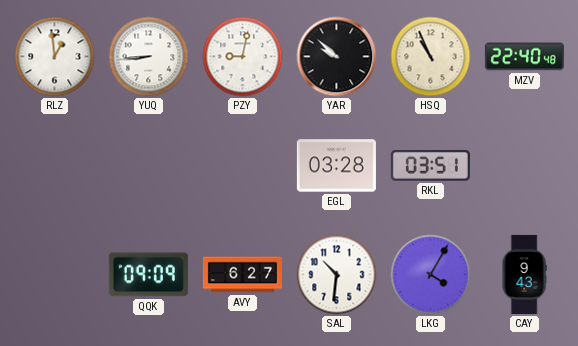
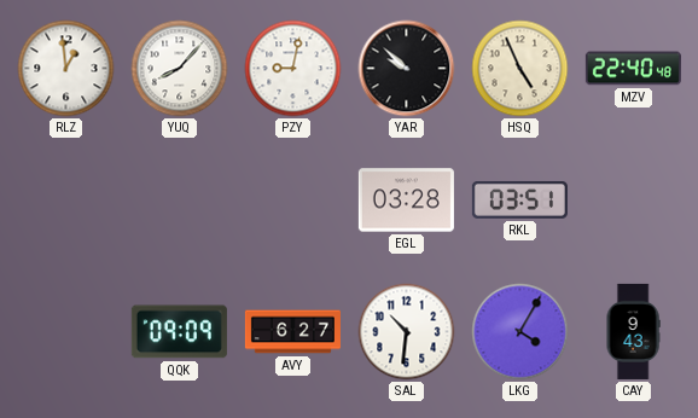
YUQ: 8:44 -> 8:07 (180, 69)
HSQ: 10:56 -> 4:56 (520, 69)
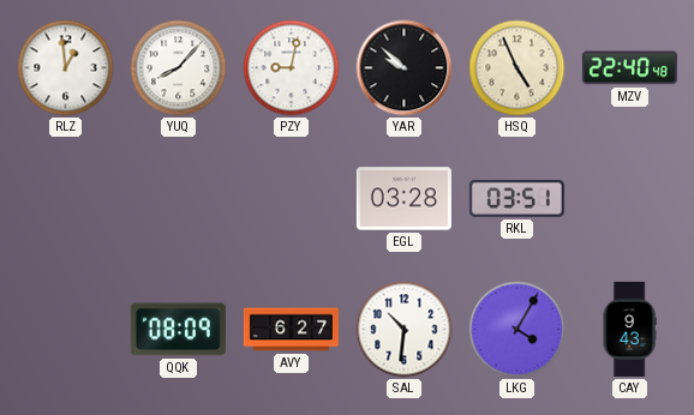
QQK: 09:09 -> 08:09 (178, 330)
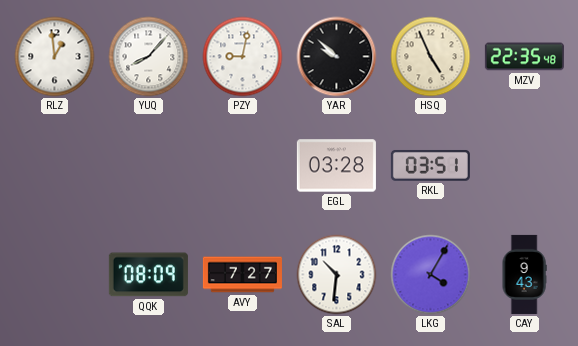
MZV: 22:40 -> 22:35 (524, 57)
AVY: 6:27 -> 7:27 (242, 275)
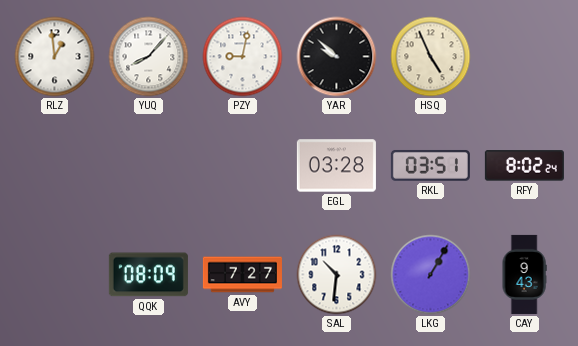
MZV: 22:35 -> none (524, 57)
RFY: none -> 8:02 (524, 166)
LKG: 4:05 -> 1:05 (431, 275)
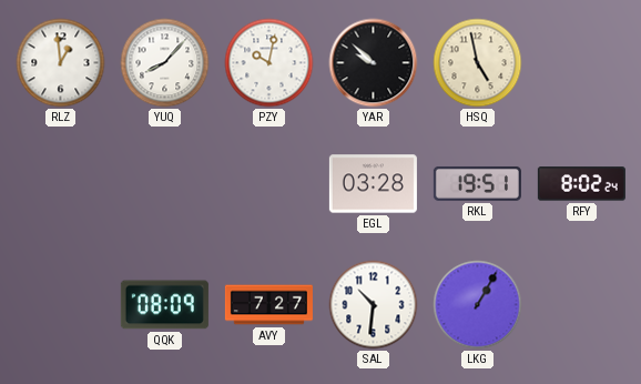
PZY: 9:02 -> 10:02 (269, 63)
HSQ: 4:56 -> 4:58 (478, 63)
RKL: 03:51 -> 19:51 (477, 183)
CAY: 9:43 -> none (524, 274)
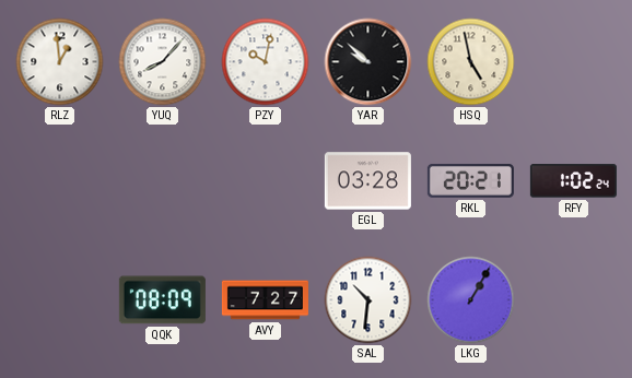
RKL: 19:51 -> 20:21 (470, 180)
RFY: 8:02 -> 1:02 (573, 181)
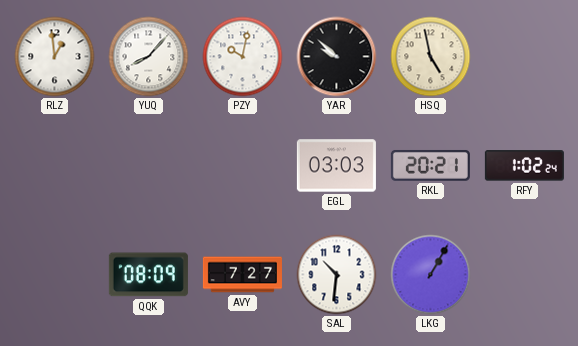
EGL: 03:28 -> 03:03 (336, 166)
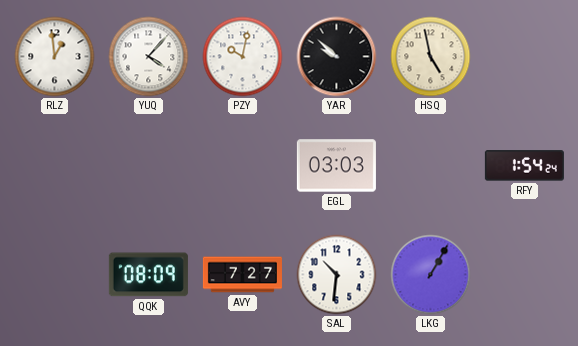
YUQ: 8:07 -> 4:07 (149, 57)
RKL: 20:21 -> none (430, 165)
RFY: 1:02 -> 1:54 (524, 166)
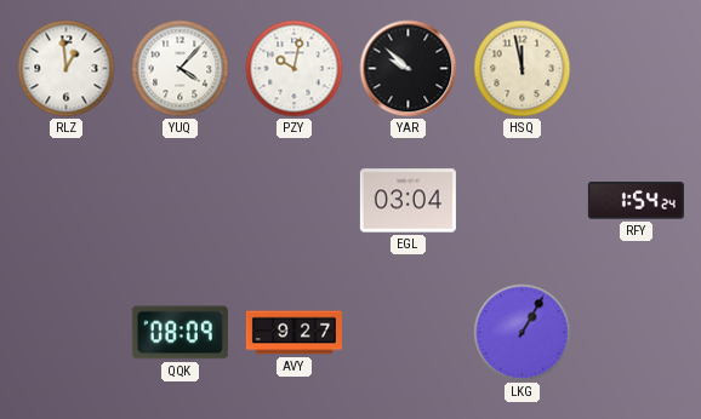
HSQ: 4:58 -> 11:58 (523, 69)
EGL: 03:03 -> 03:04 (408, 201)
AVY: 7:27 -> 9:27 (293, 333)
SAL: 10:31 -> none (337, 275)
